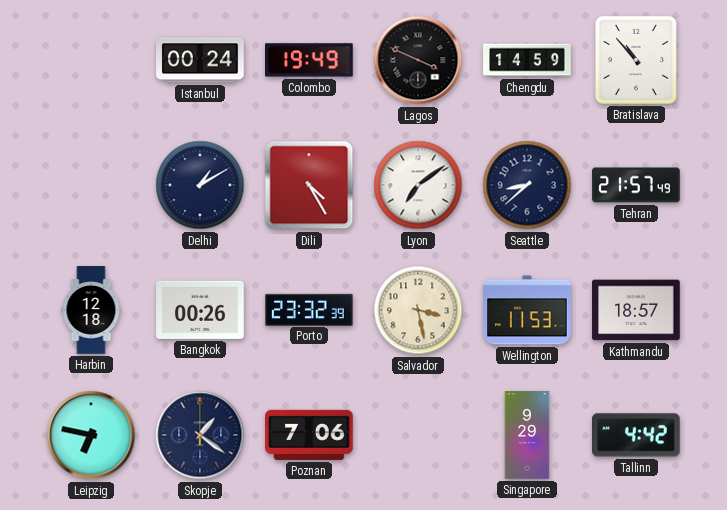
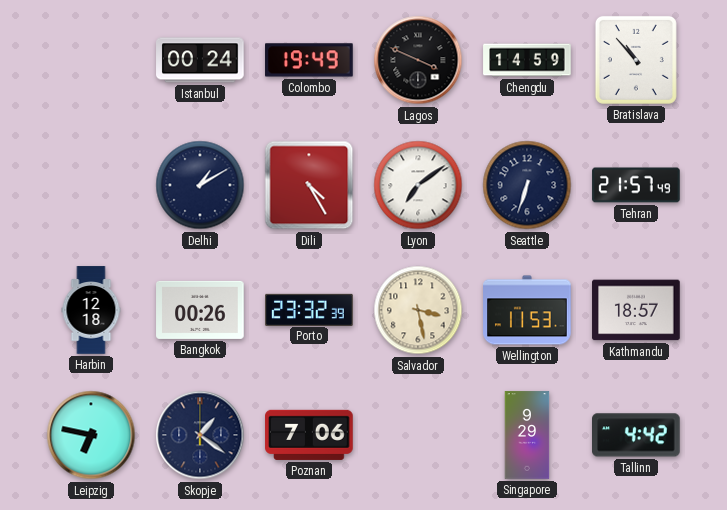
Seattle: 8:38 -> 6:33 (527, 185)
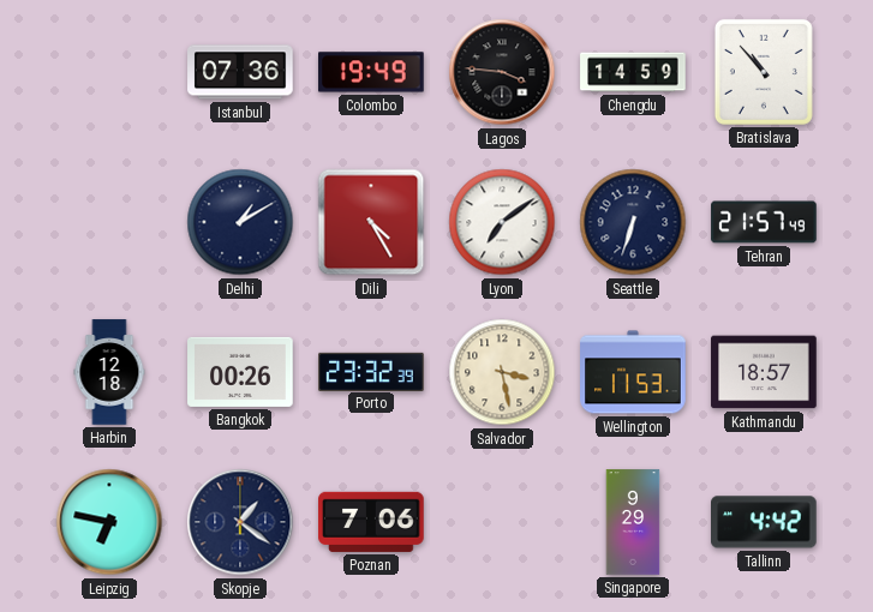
Istanbul: 00:24 -> 07:36 (240, 72)
Lagos: 3:49 -> 3:46 (502, 72)
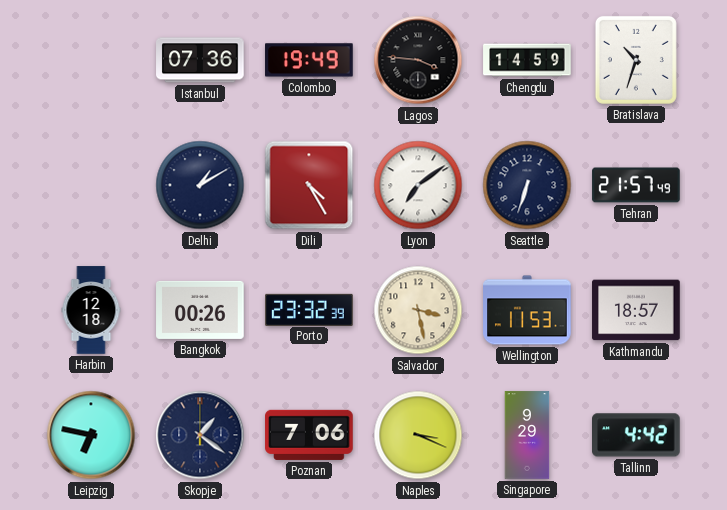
Bratislava: 10:53 -> 10:33 (636, 60)
Naples: none -> 3:19 (418, 435)
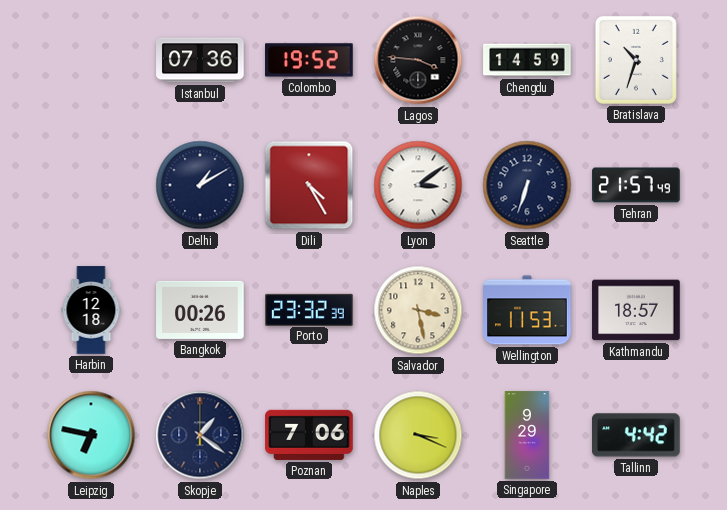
Colombo: 19:49 -> 19:52 (309, 60)
Lyon: 7:09 -> 3:09 (418, 185)
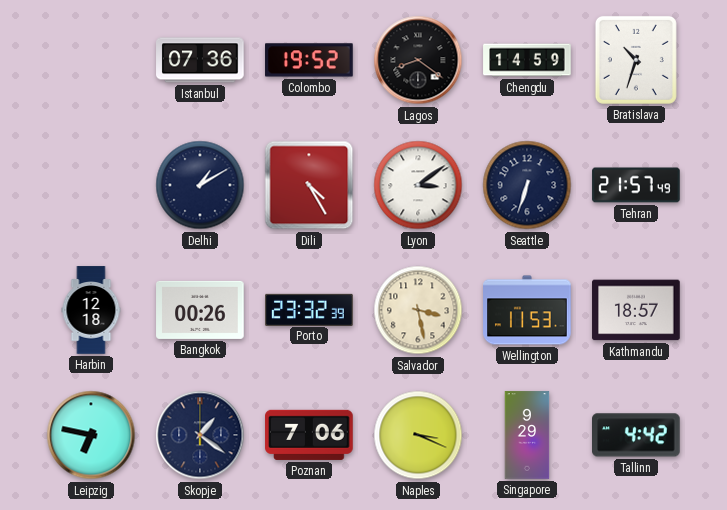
Lagos: 3:46 -> 8:21 (418, 60)
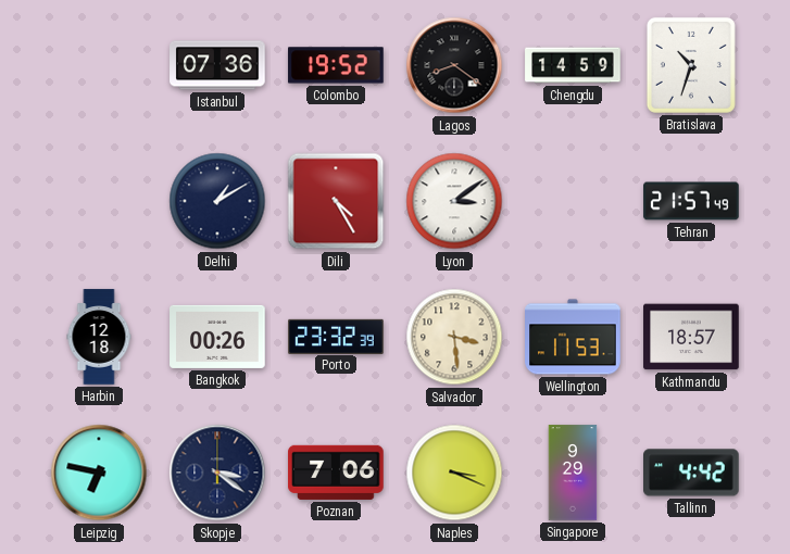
Seattle: 6:33 -> none (527, 185)
Salvador: 3:28 -> 3:29 (454, 337)
Skopje: 1:21 -> 3:21 (217, 473)
